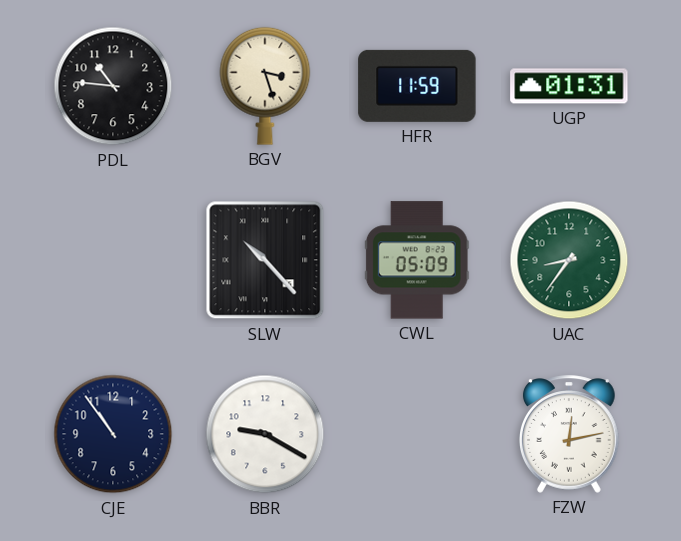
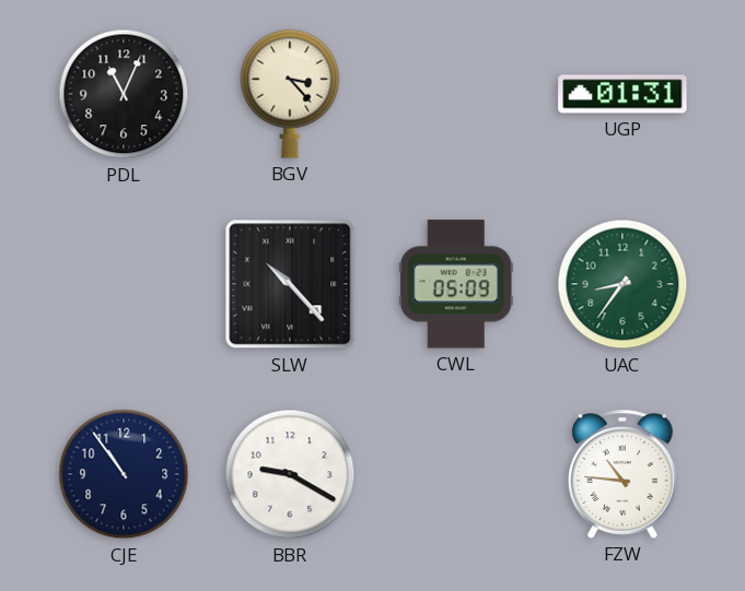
PDL: 10:46 -> 11:04 (124, 94)
BGV: 3:27 -> 3:23 (290, 94)
HFR: 11:59 -> none (417, 86)
FZW: 12:13 -> 10:46 (624, 474)
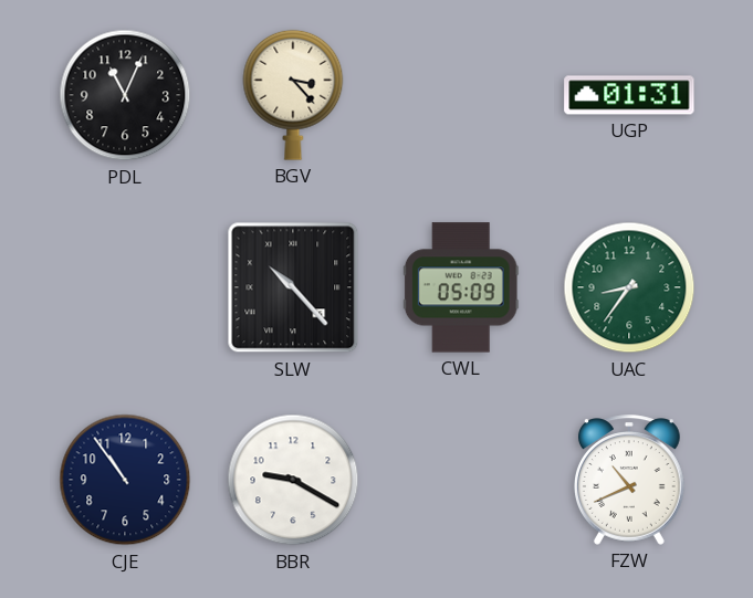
FZW: 10:46 -> 10:41 (630, 480)
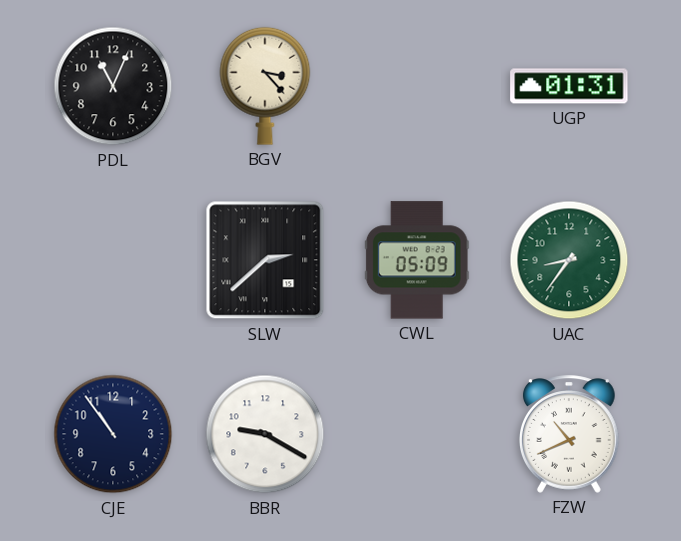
SLW: 10:23 -> 2:38 (265, 260)
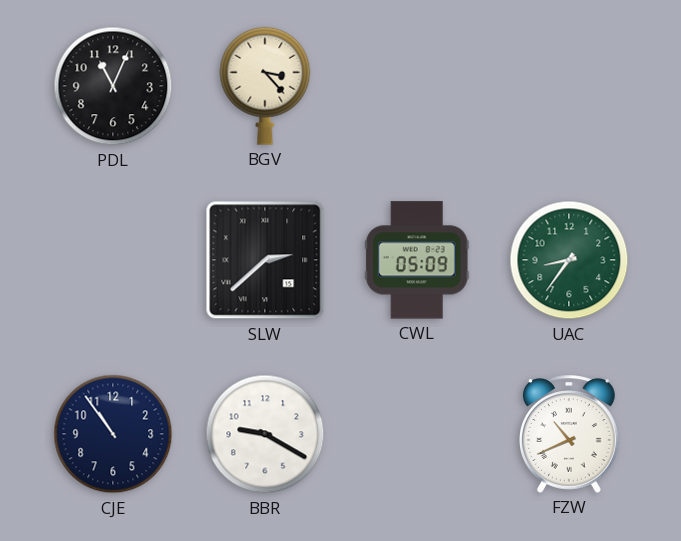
UGP: 01:31 -> none (569, 86)
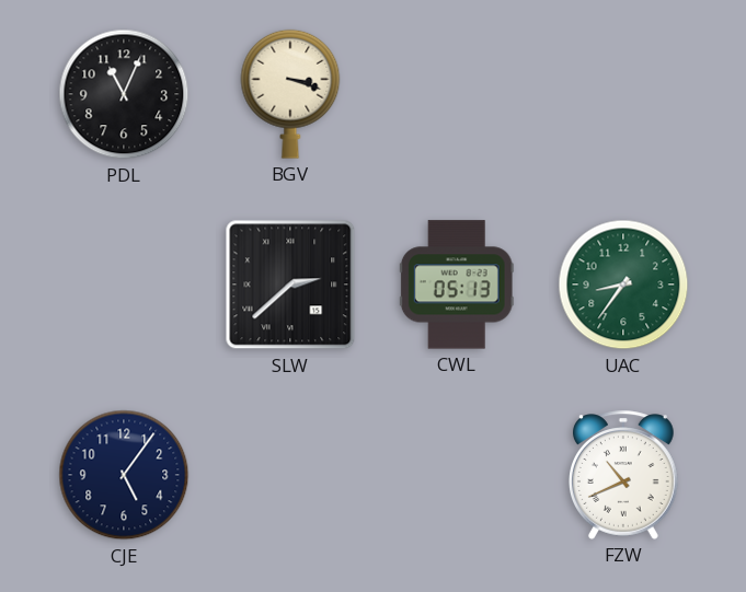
BGV: 3:23 -> 3:18 (290, 94)
CWL: 05:09 -> 05:13 (457, 285)
CJE: 10:54 -> 5:06 (124, 475)
BBR: 9:20 -> none (265, 434)
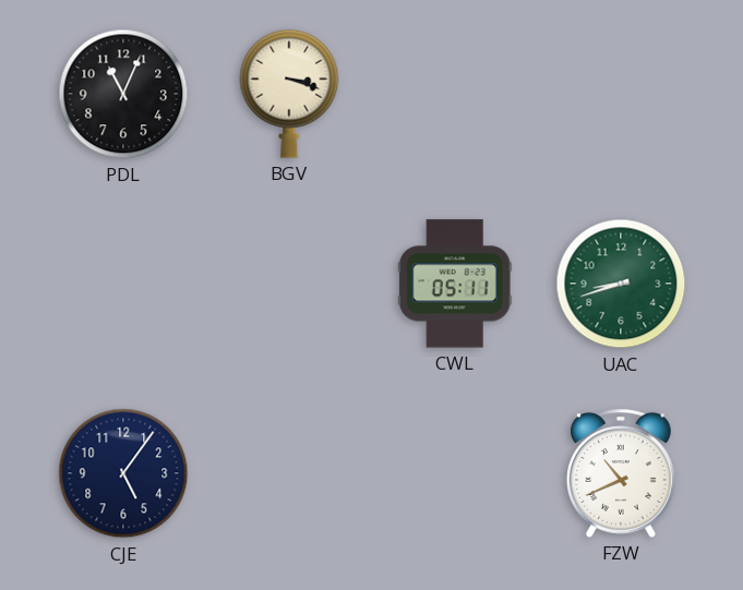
SLW: 2:38 -> none (290, 285)
CWL: 05:13 -> 05:11 (455, 284)
UAC: 8:36 -> 8:42 (621, 284)
